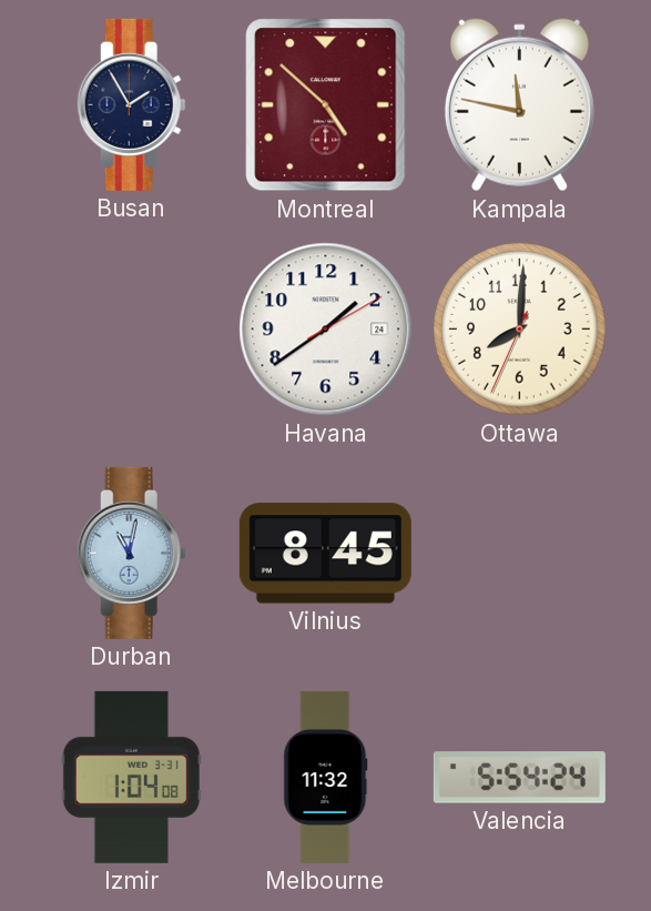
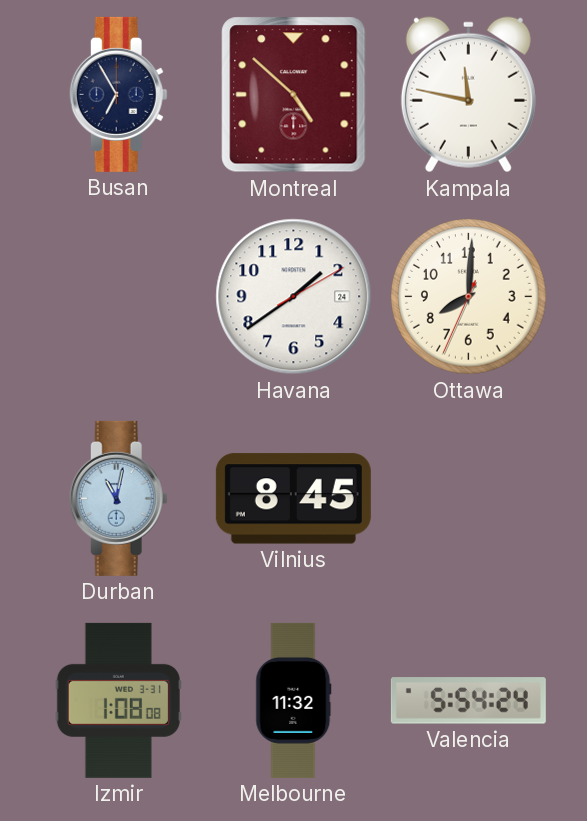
Busan: 1:55 -> 6:55 (118, 94)
Izmir: 1:04 -> 1:08 (118, 700)
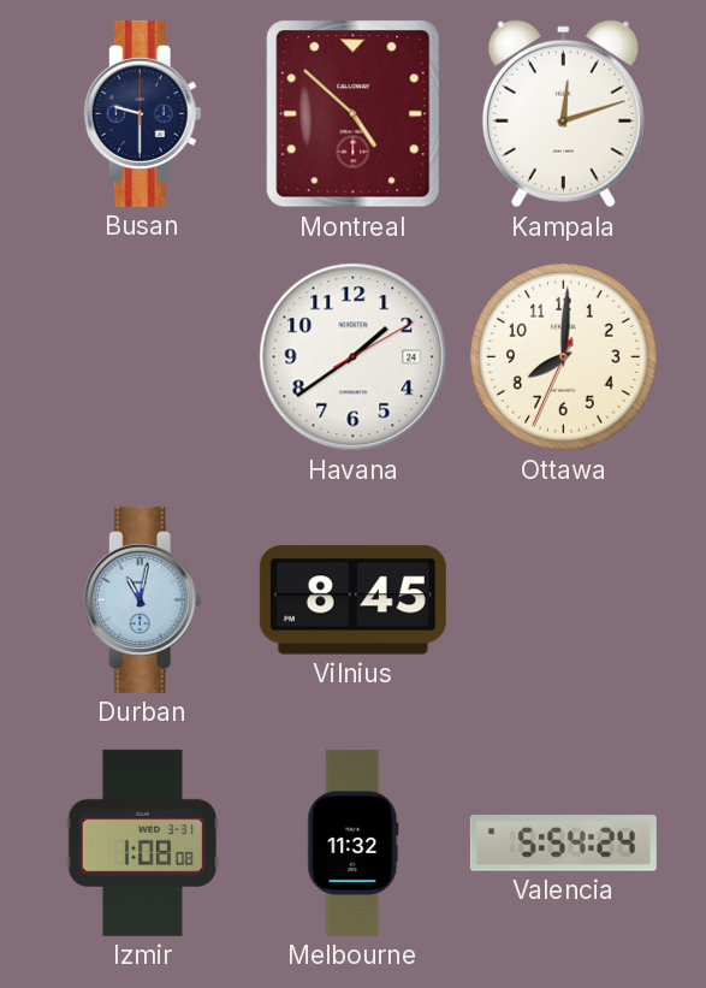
Busan: 6:55 -> 9:30 (142, 113)
Kampala: 11:47 -> 12:12 (563, 114)
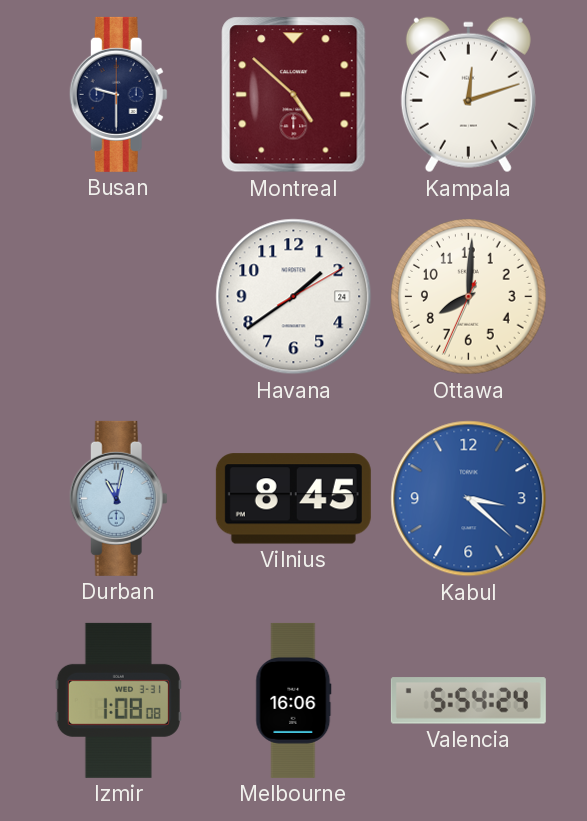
Kabul: none -> 3:22 (469, 499)
Melbourne: 11:32 -> 16:06 (294, 700)
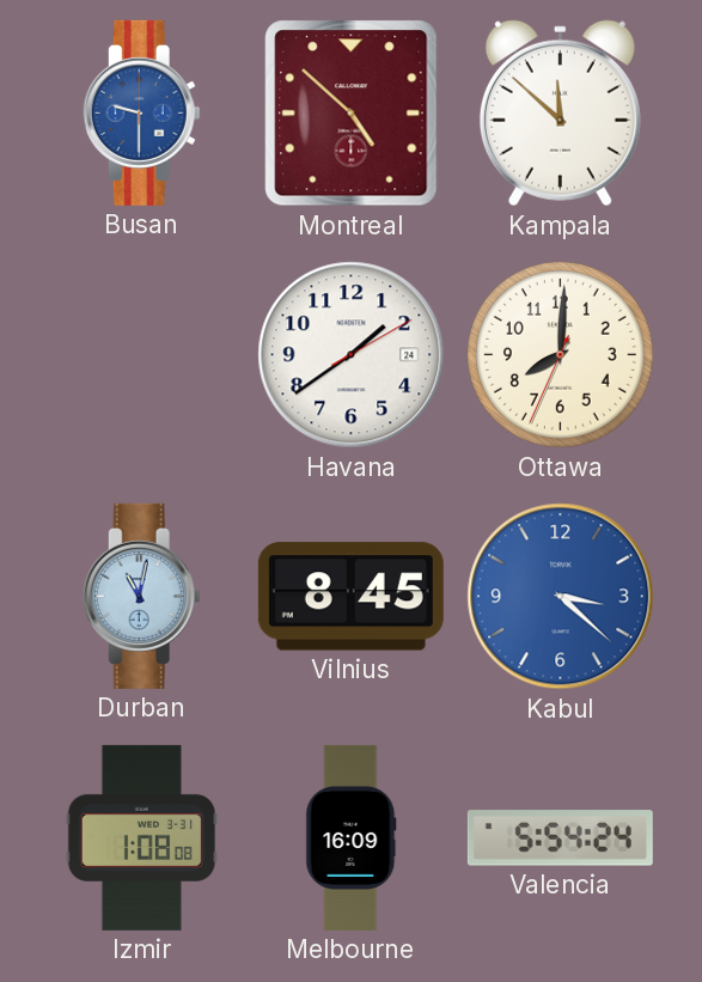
Busan dial: navy -> blue (141, 112)
Kampala: 12:12 -> 11:52 (560, 114)
Melbourne: 16:06 -> 16:09 (352, 837)
